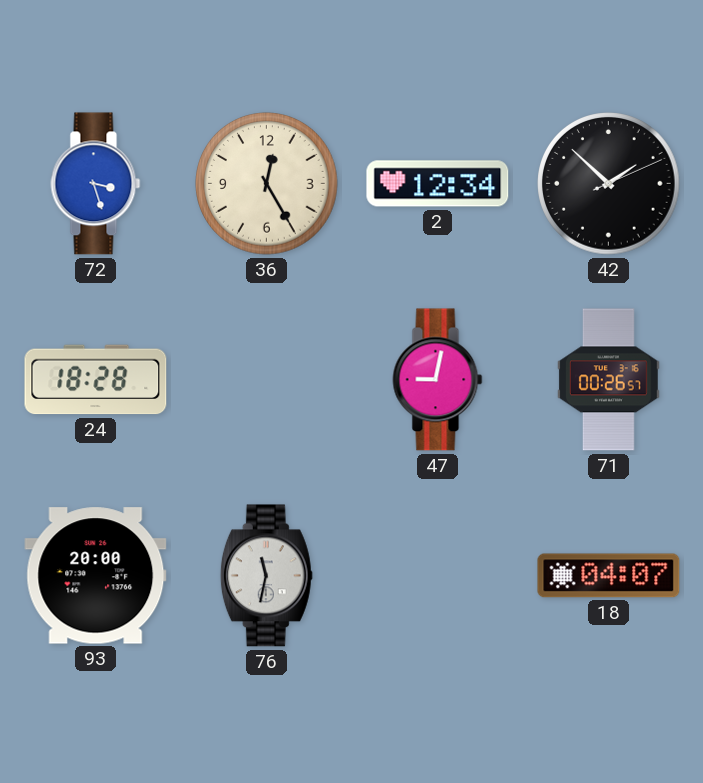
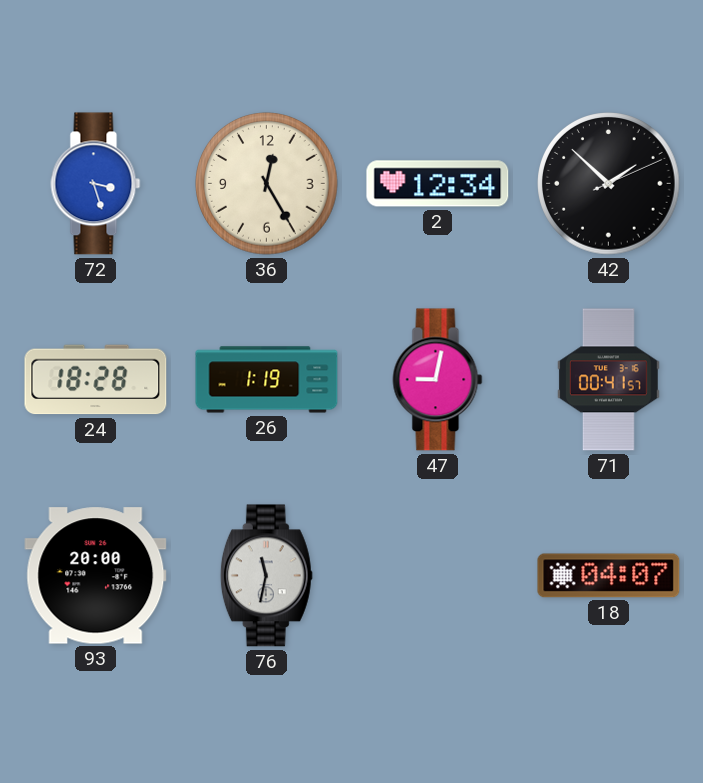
26: none -> 1:19 (267, 380)
71: 00:26 -> 00:41 (608, 380)
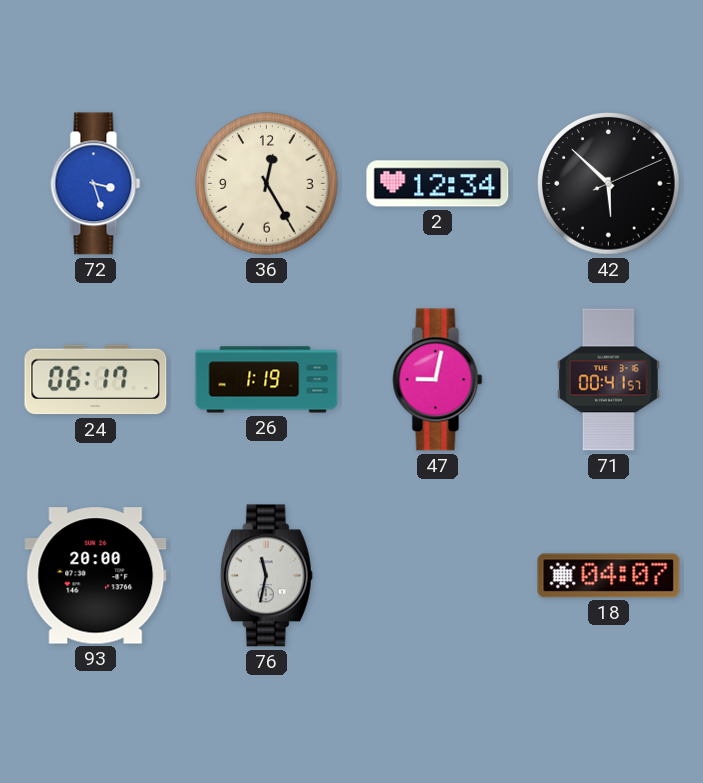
42: 1:52 -> 5:52 (609, 184)
24: 18:28 -> 06:17 (96, 380)
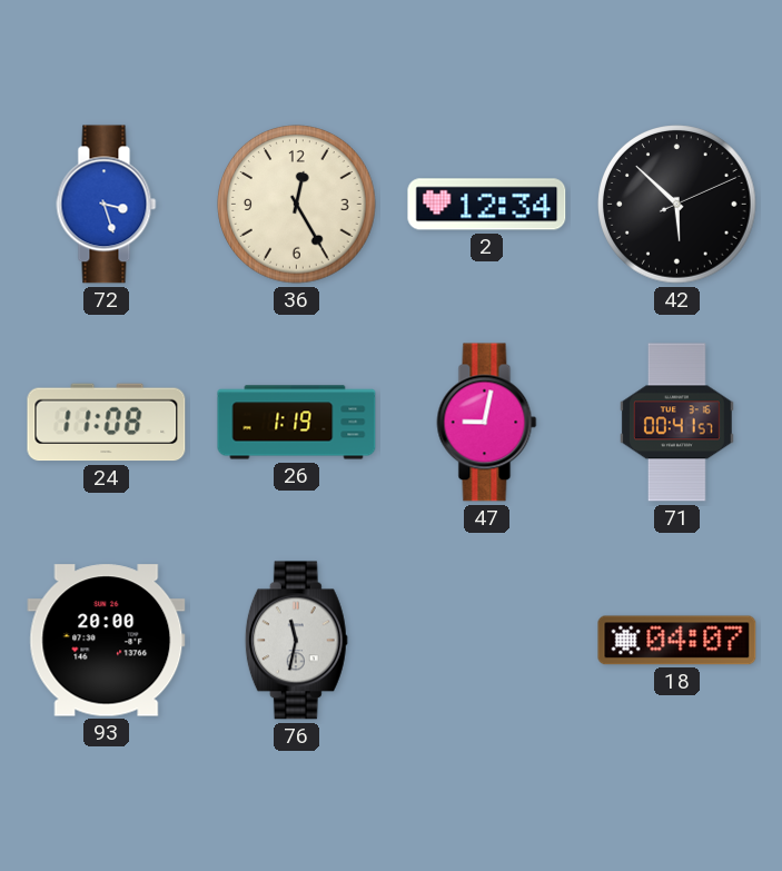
24: 06:17 -> 11:08 (107, 423)
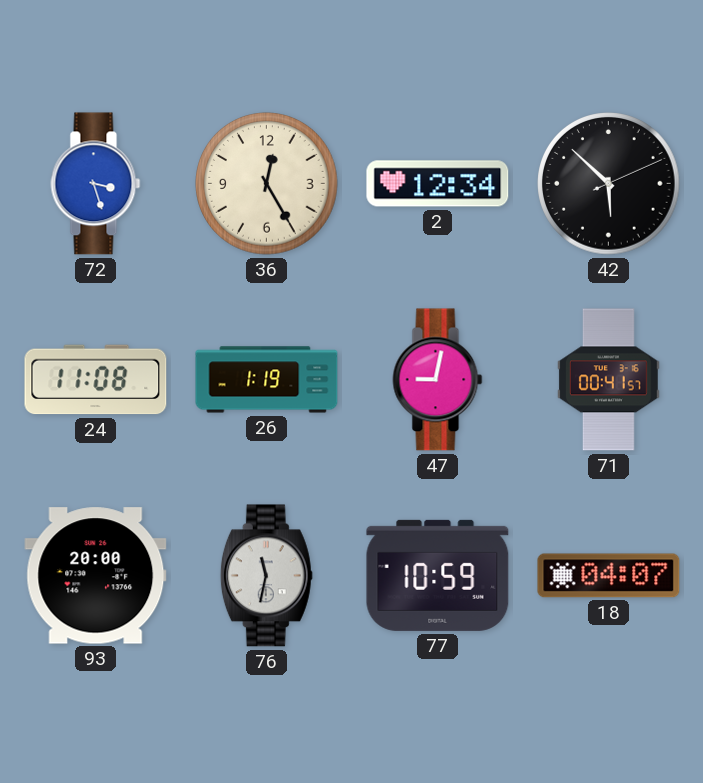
77: none -> 10:59 (438, 575)
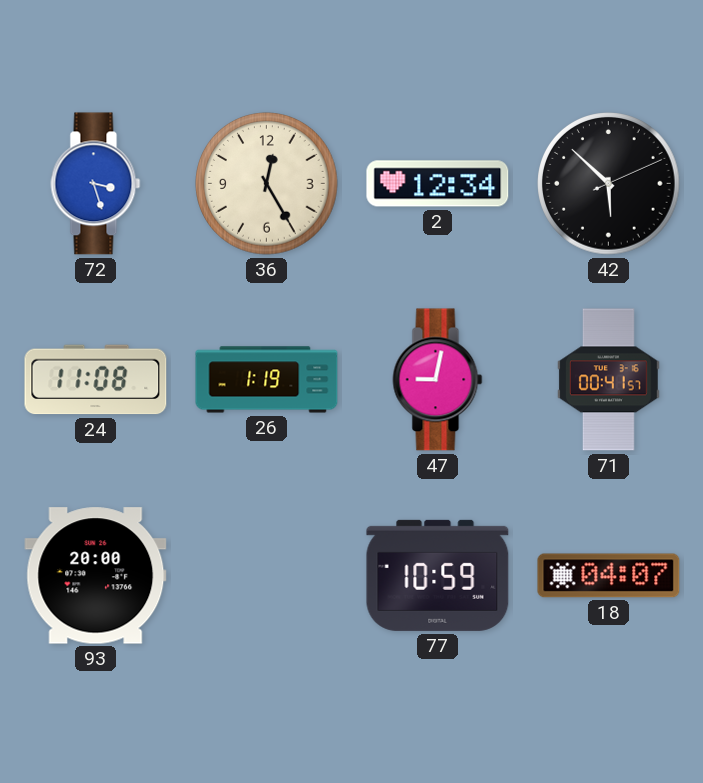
76: 11:32 -> none (266, 576)
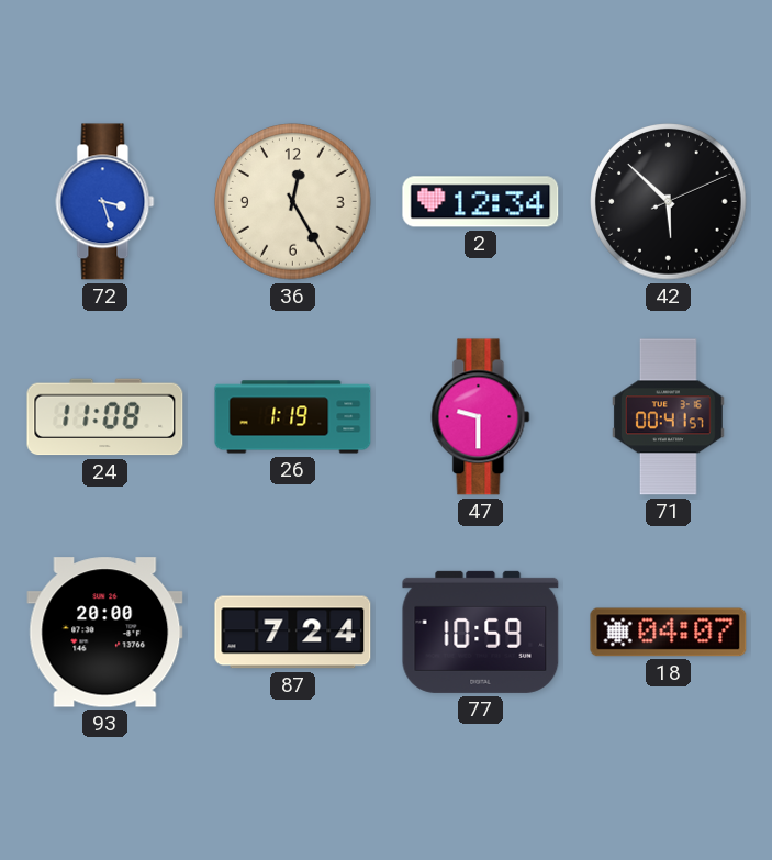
47: 9:02 -> 9:30 (481, 417)
87: none -> 7:24 (293, 633)
